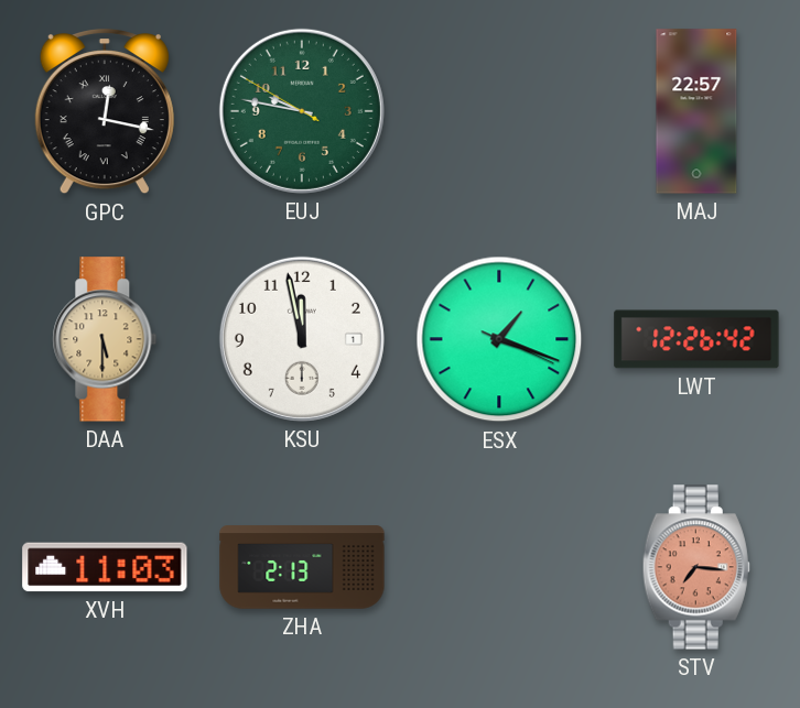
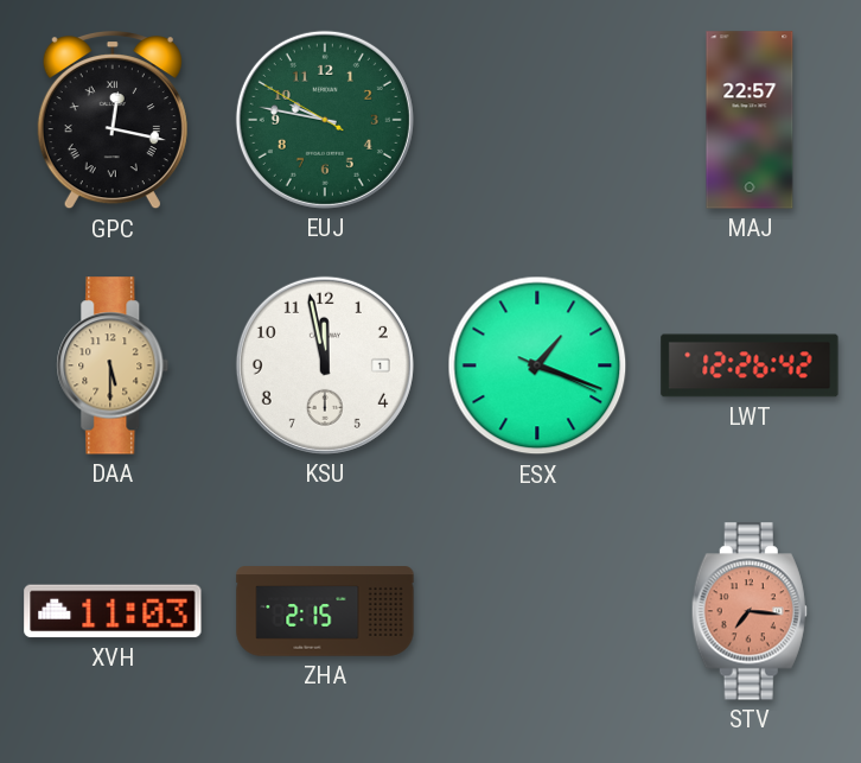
ZHA: 2:13 -> 2:15 (325, 611)
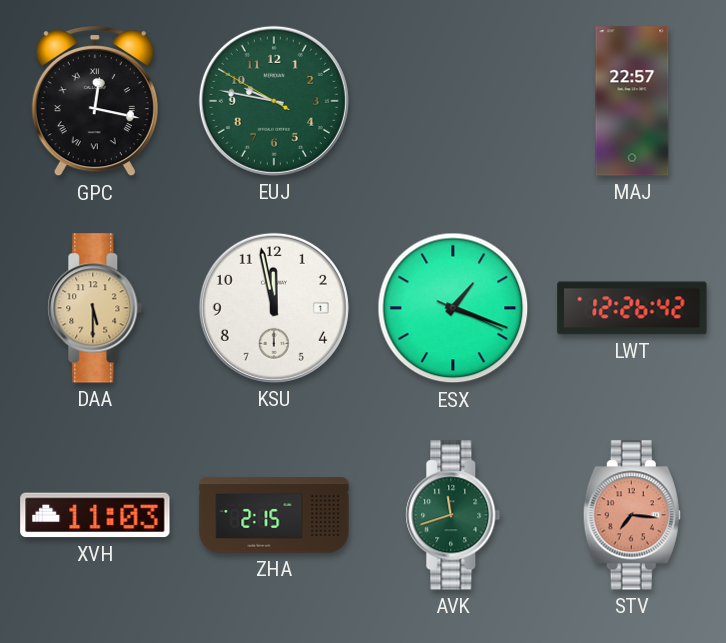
AVK: none -> 11:42 (453, 515)
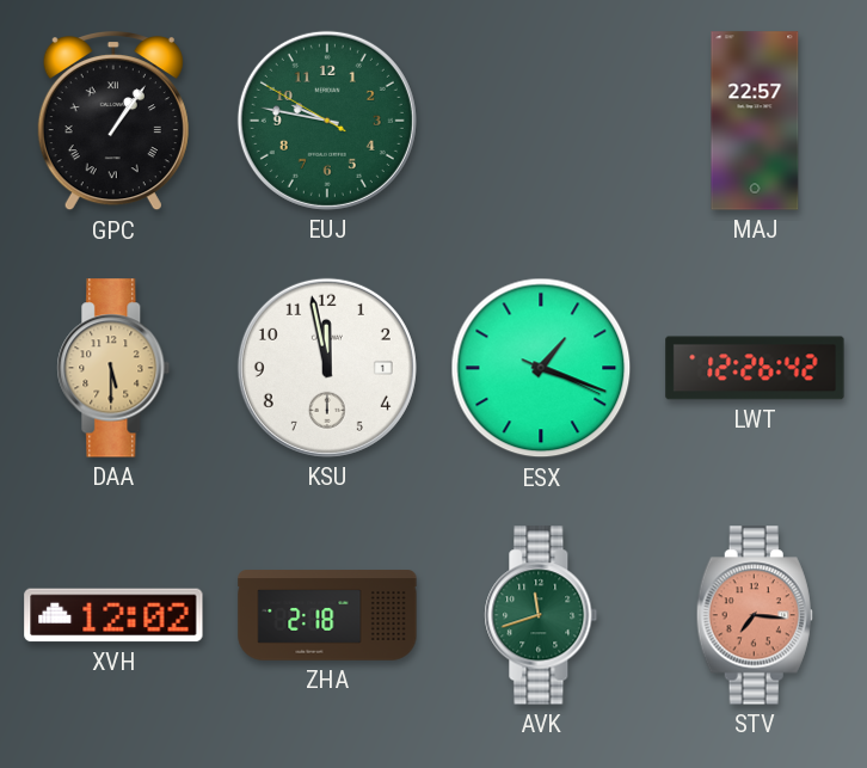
GPC: 12:17 -> 1:06 (113, 122)
XVH: 11:03 -> 12:02 (113, 615)
ZHA: 2:15 -> 2:18 (327, 615)
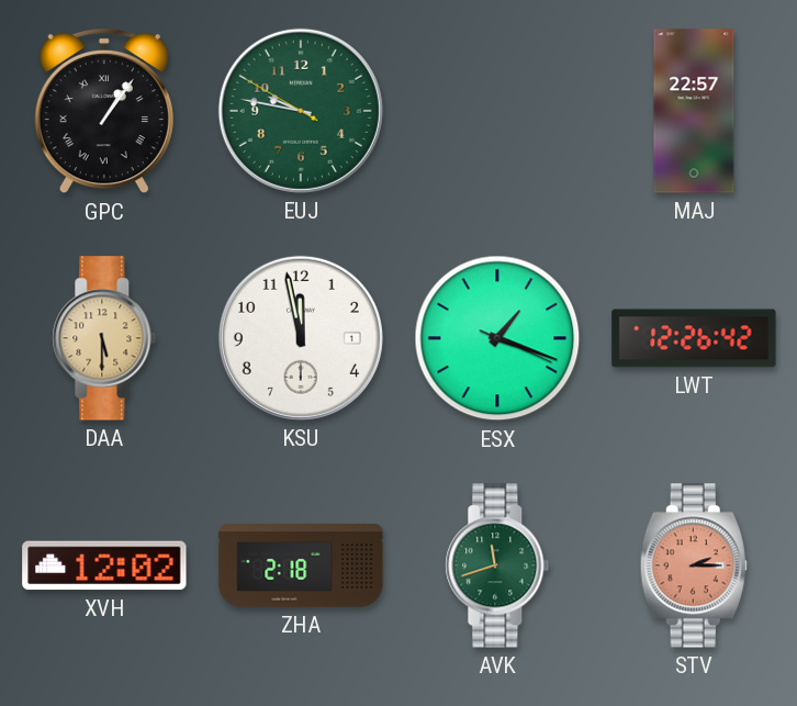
STV: 7:16 -> 2:15 (694, 565)
